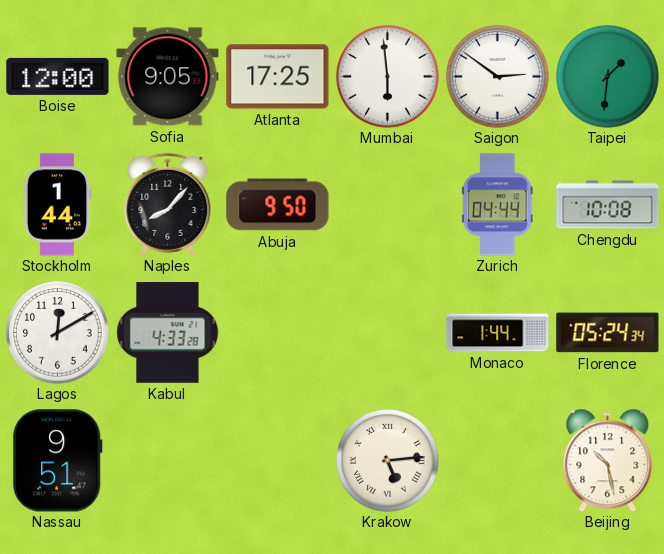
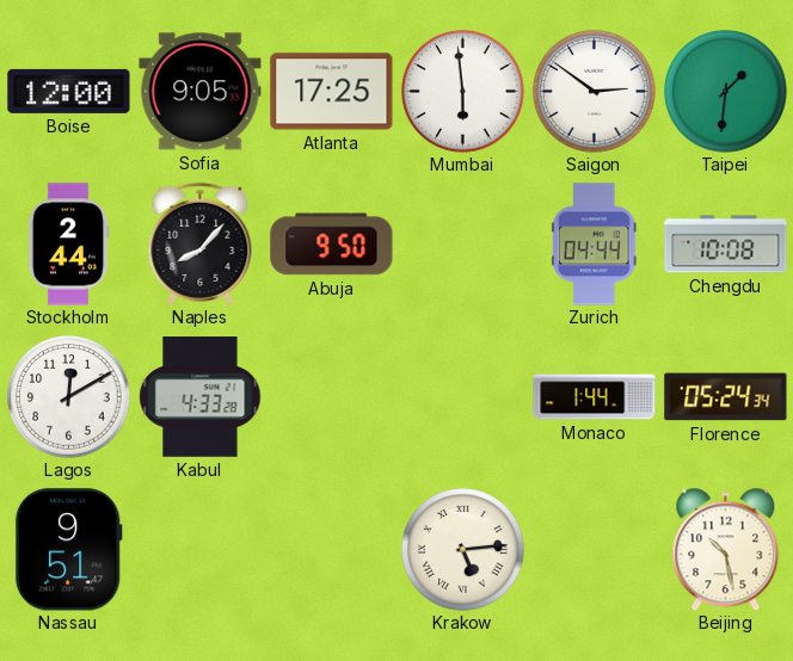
Stockholm: 1:44 -> 2:44 (68, 245)
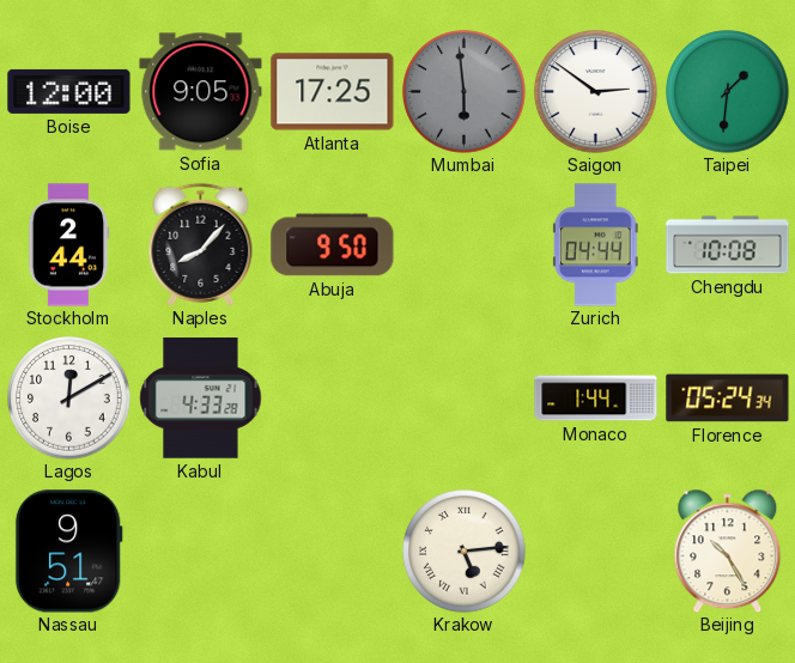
Mumbai dial: white -> grey (465, 92)
Beijing: 10:28 -> 10:25 (728, 551)
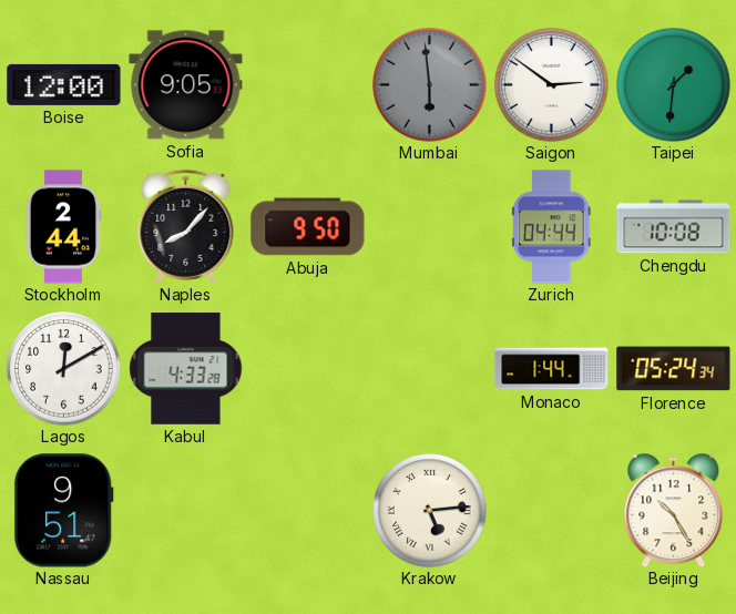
Atlanta: 17:25 -> none (333, 92)
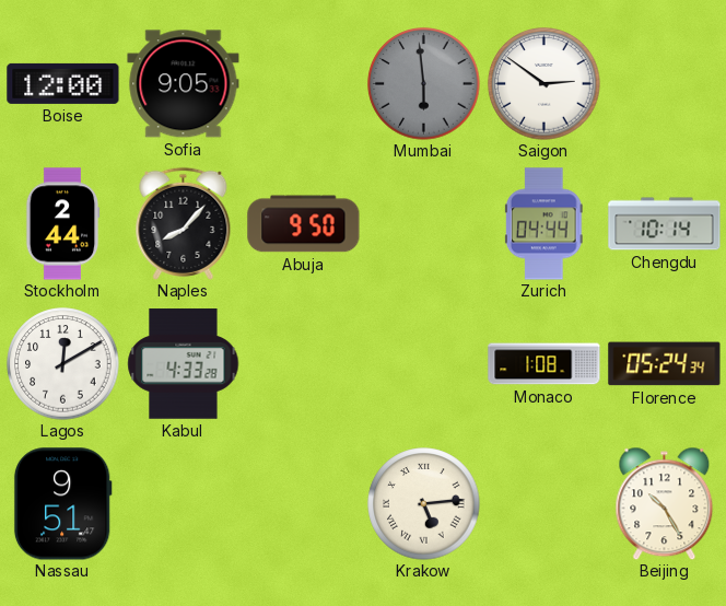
Taipei: 1:31 -> none (674, 85)
Chengdu: 10:08 -> 10:14 (665, 224)
Monaco: 1:44 -> 1:08 (544, 364)
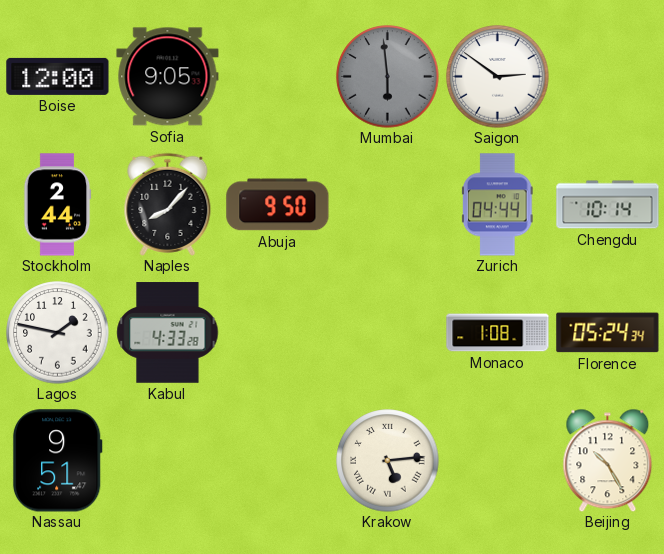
Lagos: 12:10 -> 1:47 (58, 333)
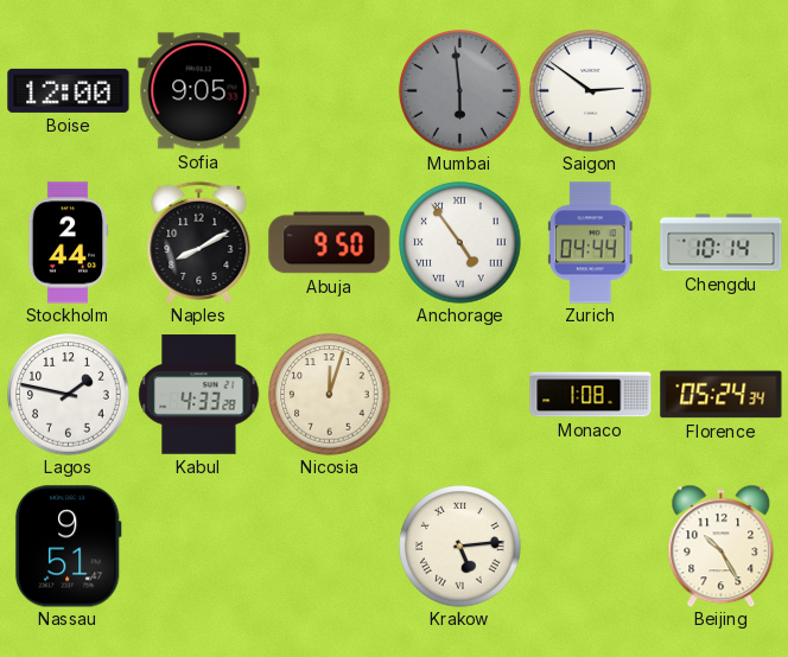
Naples: 8:07 -> 8:10 (199, 242)
Anchorage: none -> 4:54 (460, 243)
Nicosia: none -> 12:03 (330, 395)
